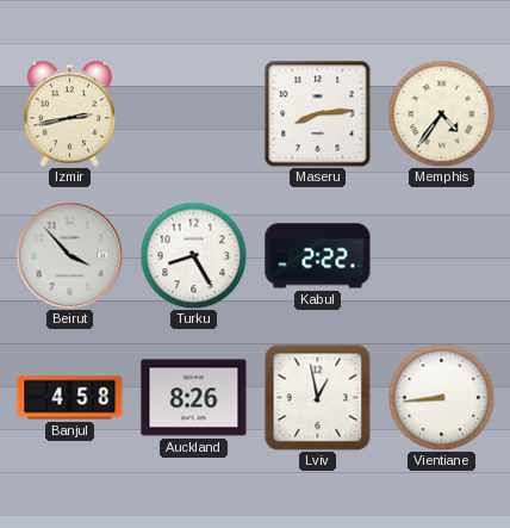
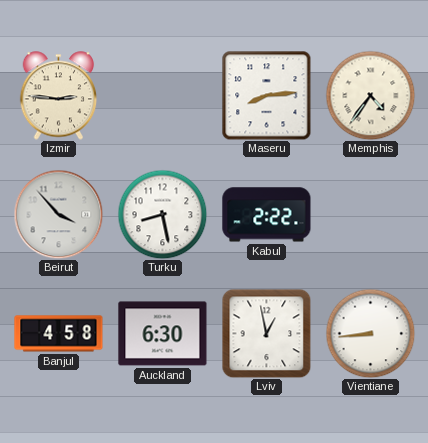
Izmir: 2:43 -> 2:46 (59, 96)
Turku: 8:25 -> 8:28 (162, 214)
Auckland: 8:26 -> 6:30 (163, 334)
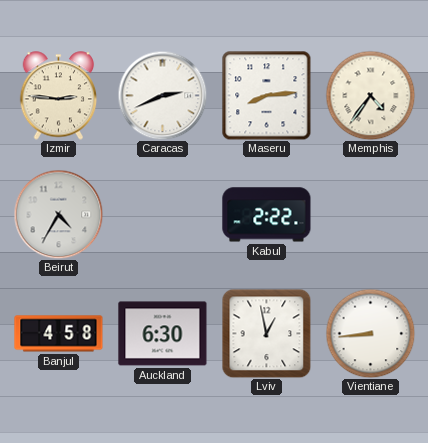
Caracas: none -> 2:41 (162, 95)
Beirut: 3:53 -> 4:35 (58, 214)
Turku: 8:28 -> none (162, 214)
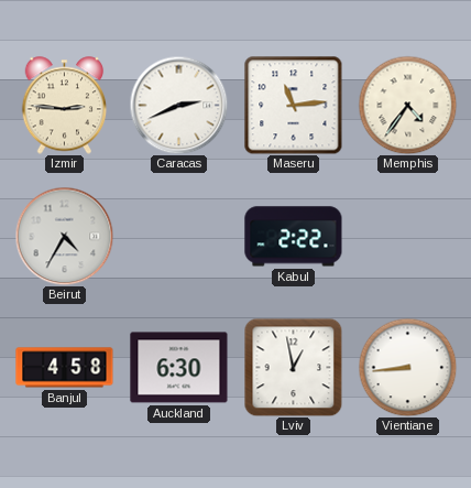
Maseru: 8:14 -> 11:14 (293, 105)
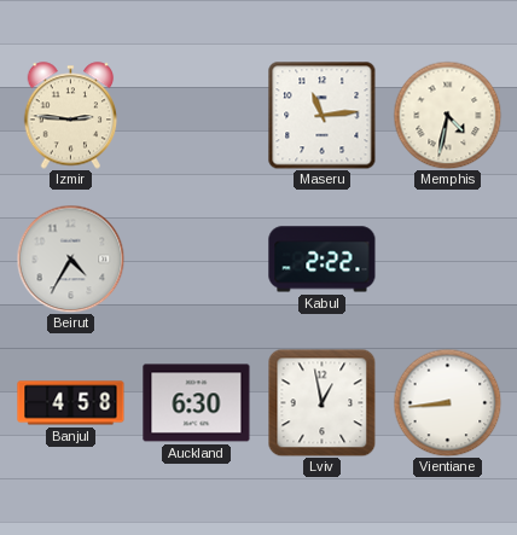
Caracas: 2:41 -> none (178, 105)
Memphis: 4:36 -> 4:32 (447, 115)
